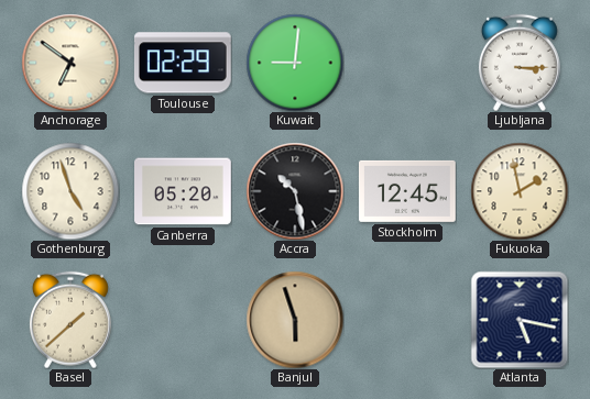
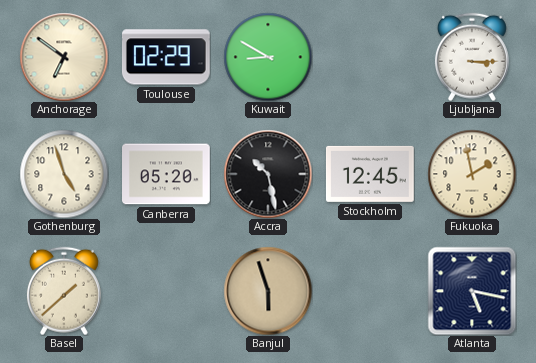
Kuwait: 9:01 -> 8:50 (268, 57)
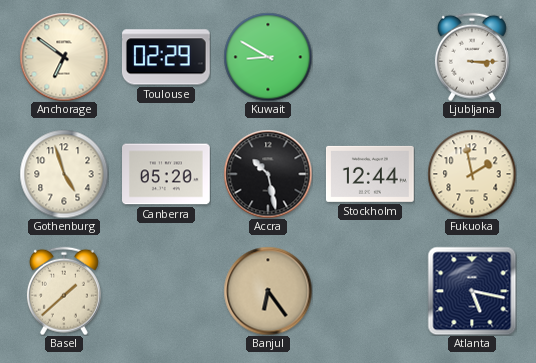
Stockholm: 12:45 -> 12:44 (370, 174)
Banjul: 5:57 -> 6:24 (268, 291)
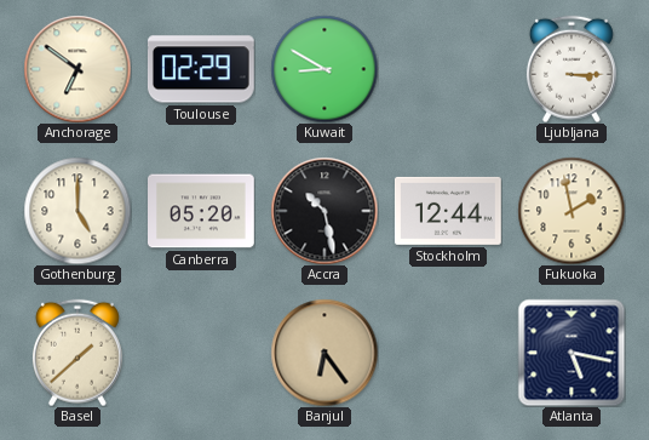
Gothenburg: 4:57 -> 5:00 (77, 211)
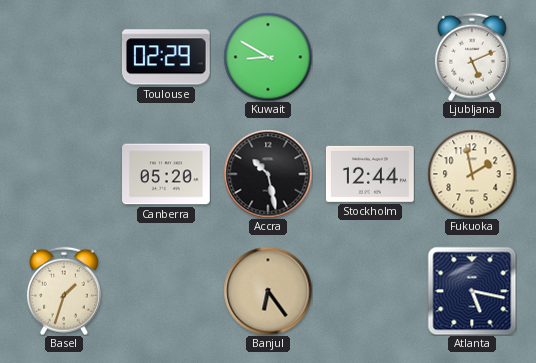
Anchorage: 6:51 -> none (77, 69)
Ljubljana: 3:15 -> 5:11 (472, 57)
Gothenburg: 5:00 -> none (77, 211)
Basel: 1:38 -> 1:33 (64, 291)
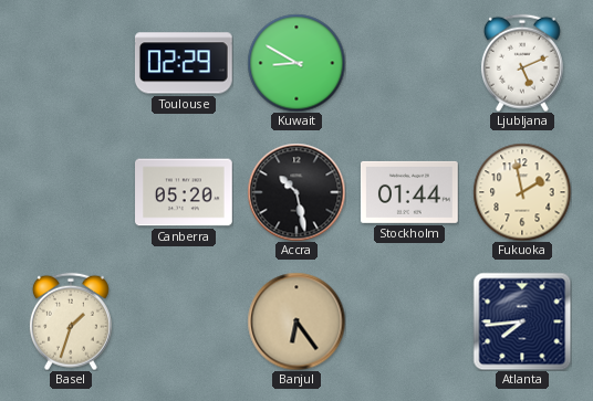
Stockholm: 12:44 -> 01:44 (409, 192)
Atlanta: 5:17 -> 7:44 (522, 321)
